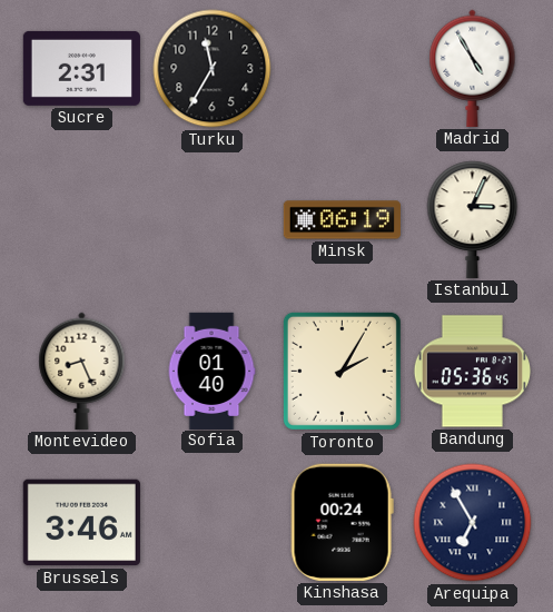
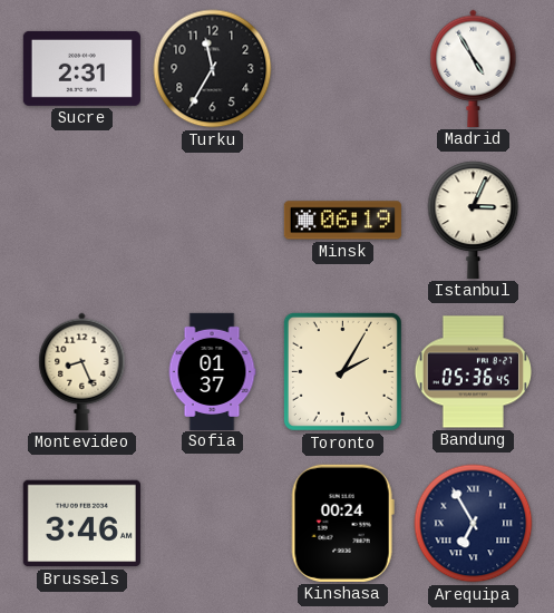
Sofia: 01:40 -> 01:37 (212, 371)
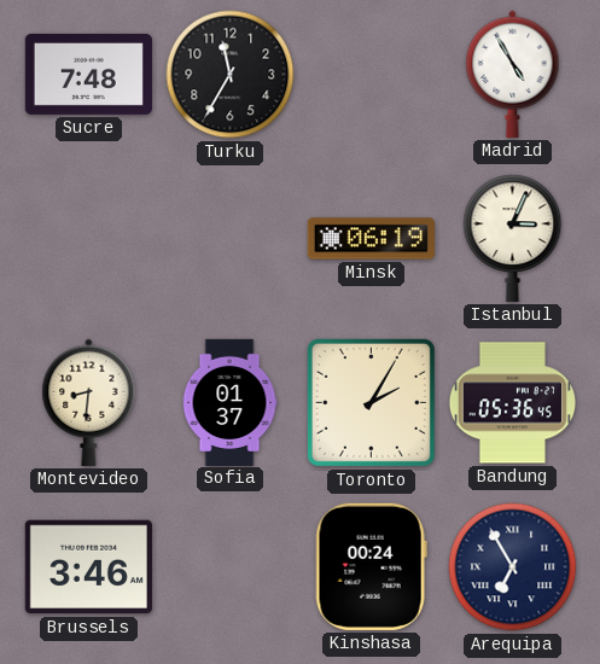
Sucre: 2:31 -> 7:48 (88, 74)
Montevideo: 8:26 -> 8:31 (89, 402)
